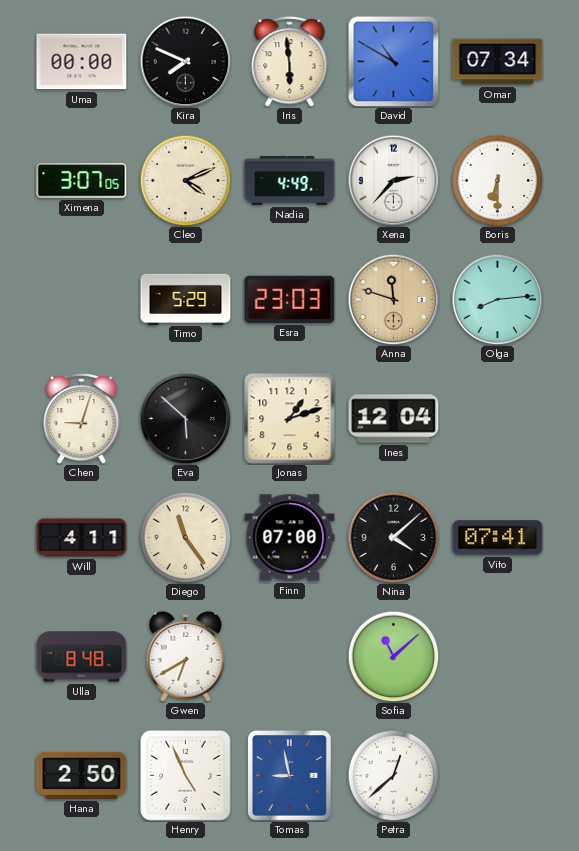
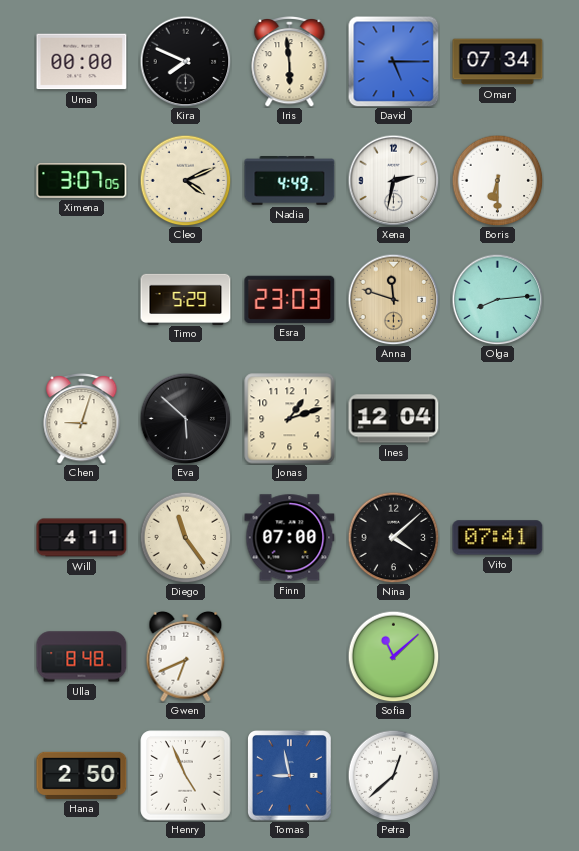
David: 10:50 -> 5:15 (393, 61)
Xena: 2:37 -> 2:32 (393, 180)
Gwen: 6:40 -> 6:41 (186, 656)
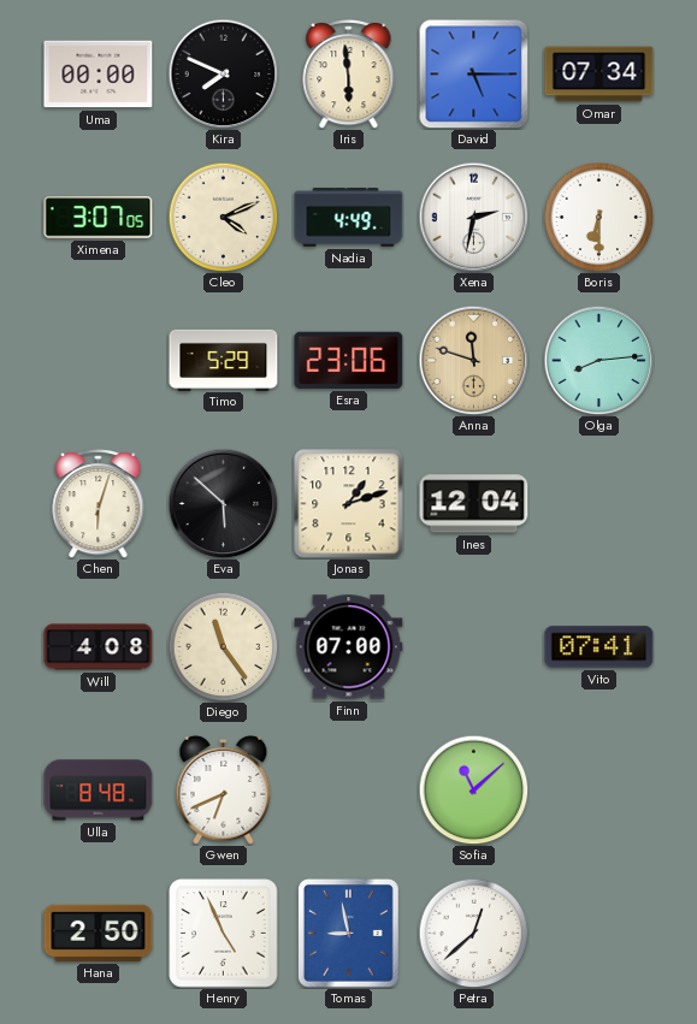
Esra: 23:03 -> 23:06 (349, 360)
Chen: 9:03 -> 6:03 (99, 504)
Will: 4:11 -> 4:08 (99, 647)
Nina: 4:08 -> none (393, 537)
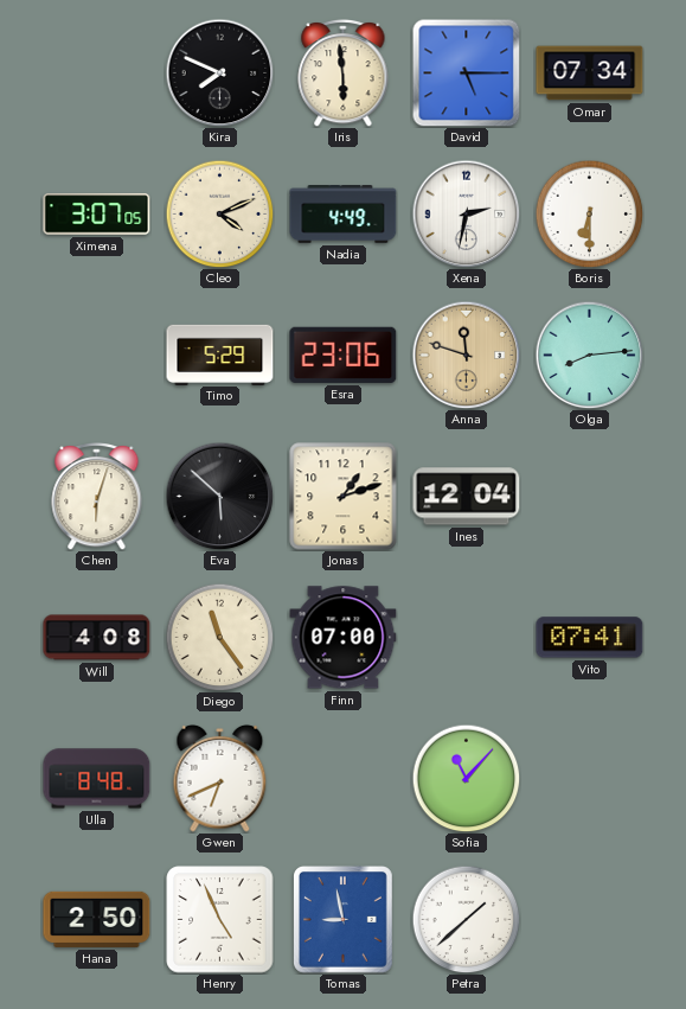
Uma: 00:00 -> none (99, 75)
Sofia: 11:08 -> 11:07 (466, 778)
Petra: 12:38 -> 1:38 (466, 919)
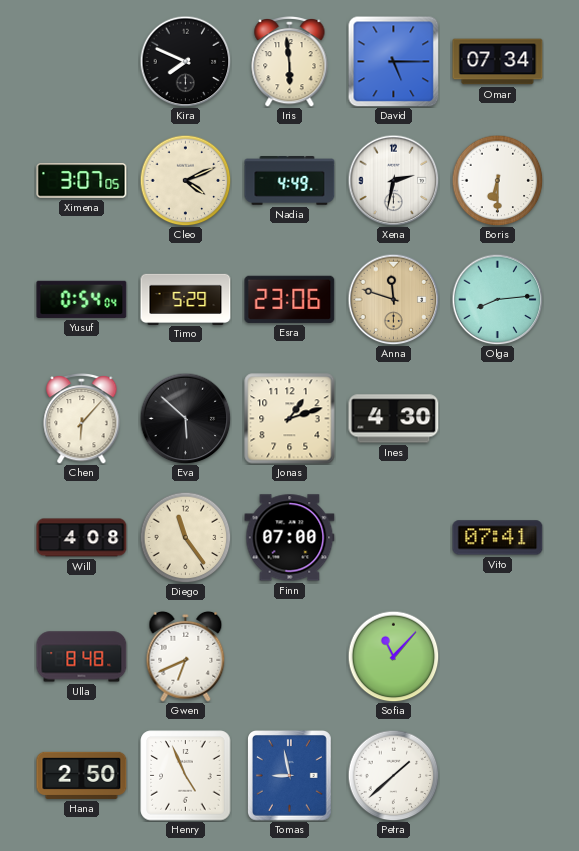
Yusuf: none -> 0:54 (82, 299)
Chen: 6:03 -> 6:07 (82, 419)
Ines: 12:04 -> 4:30 (394, 419)
